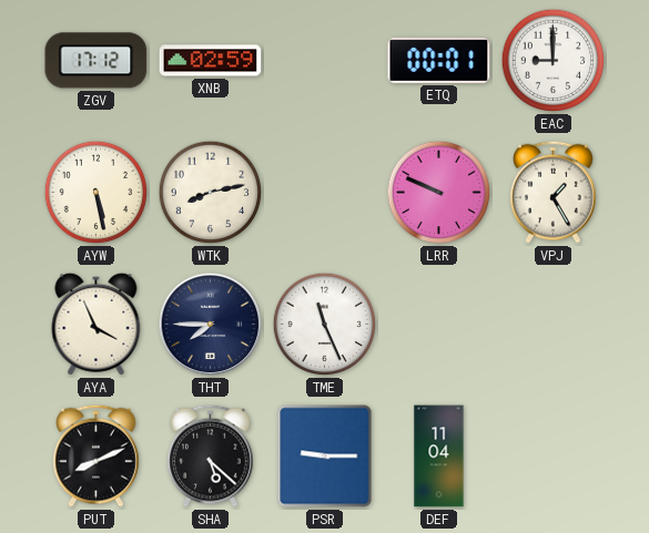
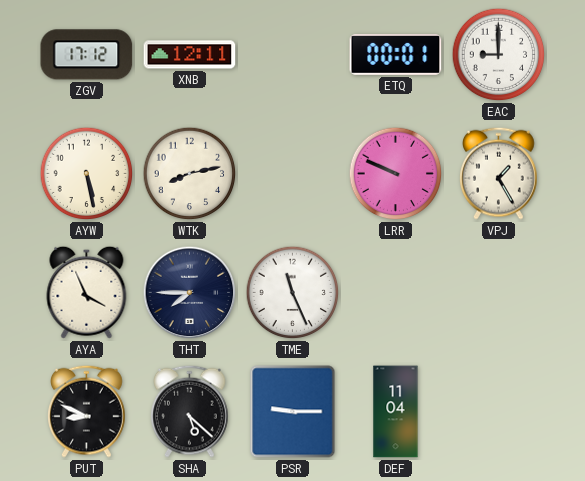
XNB: 02:59 -> 12:11 (190, 55)
PUT: 8:11 -> 8:49 (87, 411)
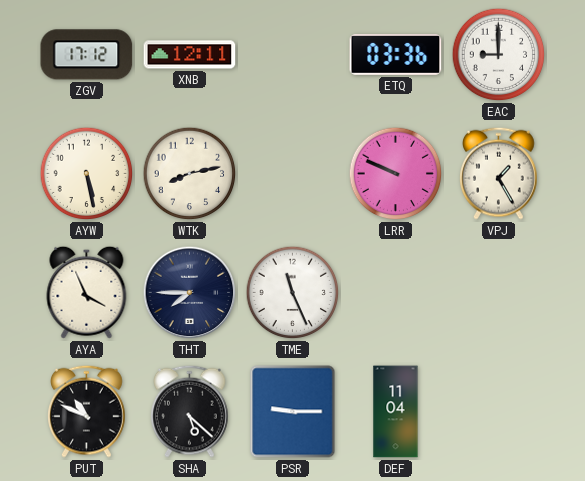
ETQ: 00:01 -> 03:36 (396, 55)
PUT: 8:49 -> 10:49 (87, 411)
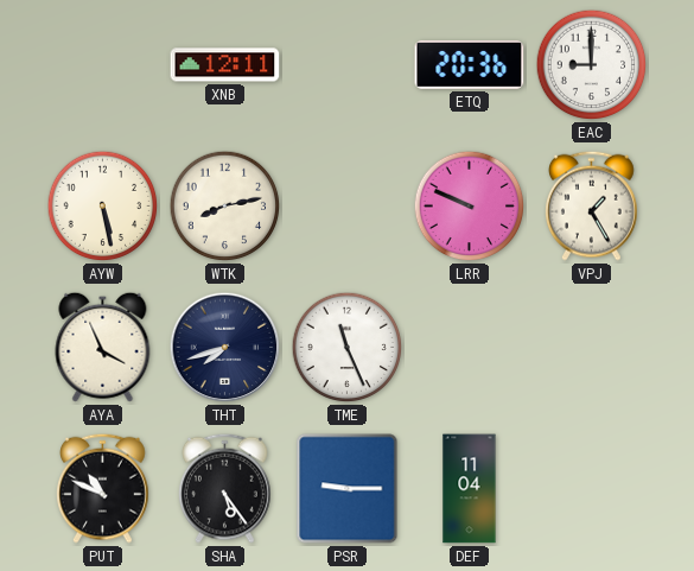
ZGV: 17:12 -> none (87, 55)
ETQ: 03:36 -> 20:36 (470, 65)
THT: 7:45 -> 7:42 (225, 348)
SHA: 5:22 -> 5:24 (225, 488)
